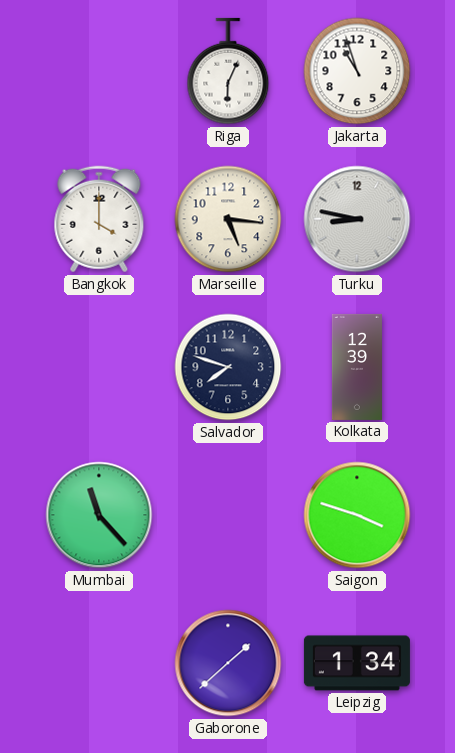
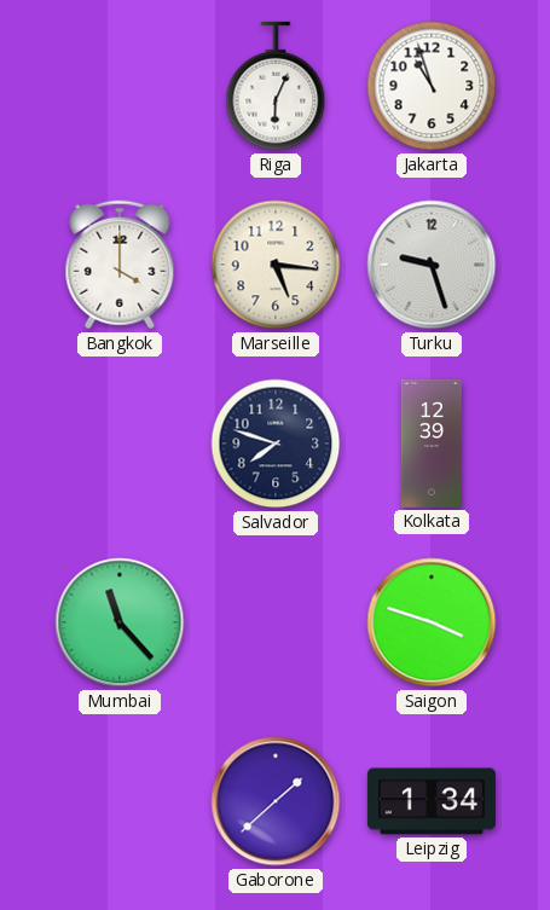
Turku: 8:47 -> 9:27 (432, 265)
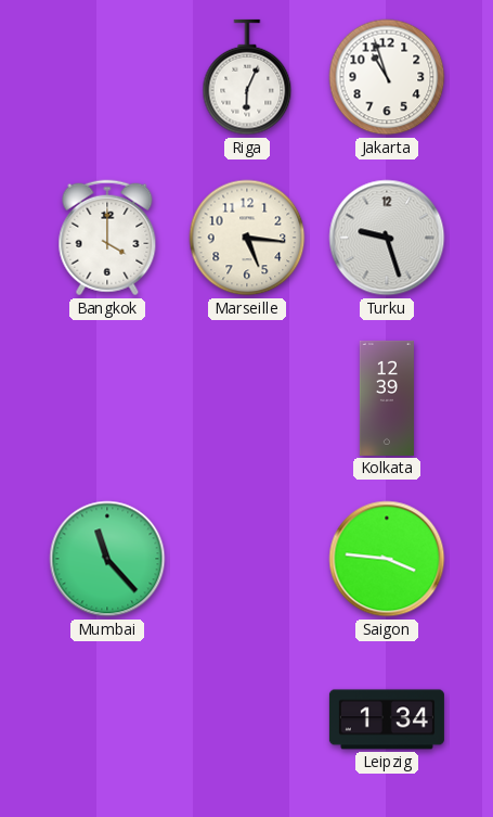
Salvador: 7:48 -> none (276, 444)
Saigon: 3:48 -> 3:46 (387, 559)
Gaborone: 1:38 -> none (276, 801)
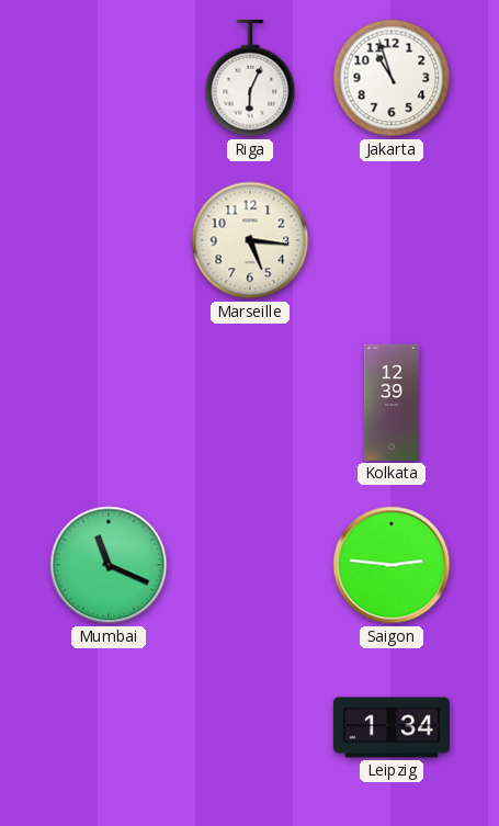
Bangkok: 4:00 -> none (107, 238)
Turku: 9:27 -> none (387, 238)
Mumbai: 11:23 -> 11:19 (109, 565)
Saigon: 3:46 -> 2:46 (392, 565)
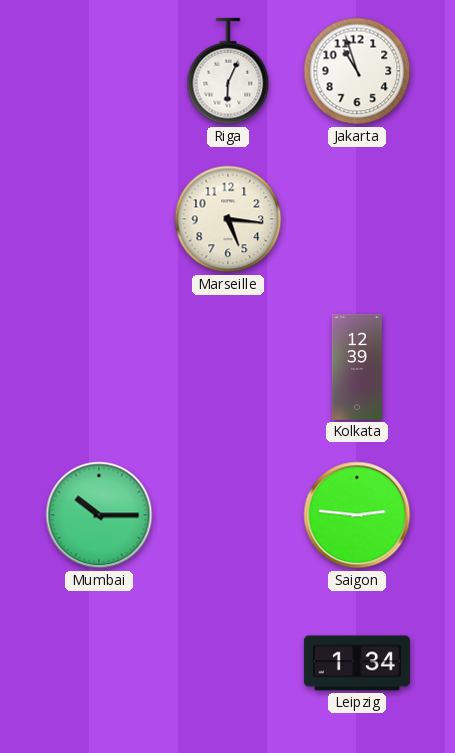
Mumbai: 11:19 -> 10:15 (99, 515)
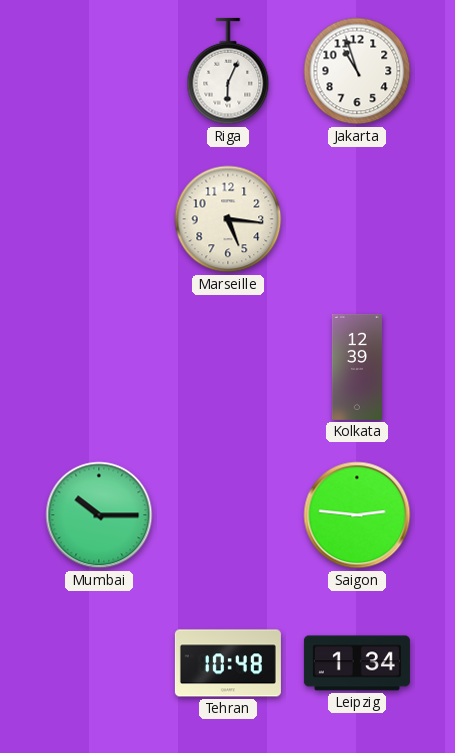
Tehran: none -> 10:48 (228, 663)
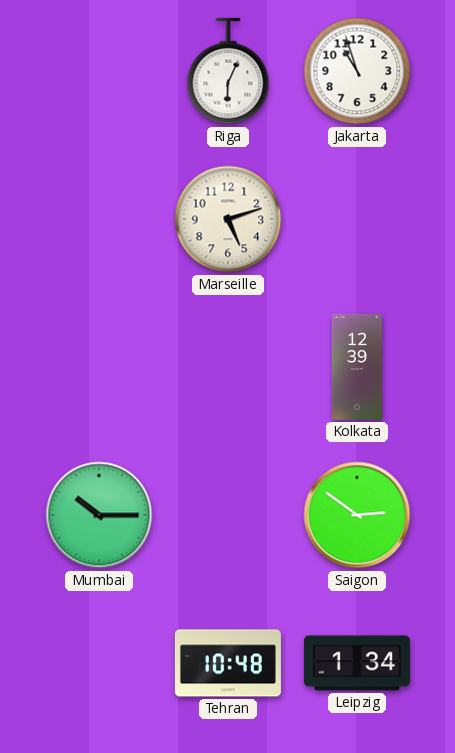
Marseille: 5:16 -> 5:12 (228, 219)
Saigon: 2:46 -> 2:51 (357, 515)
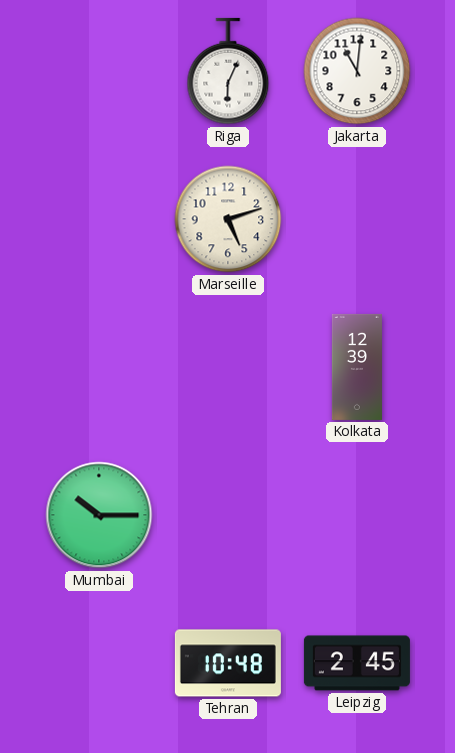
Jakarta: 10:57 -> 11:01 (357, 71)
Saigon: 2:51 -> none (357, 515)
Leipzig: 1:34 -> 2:45 (357, 663)
